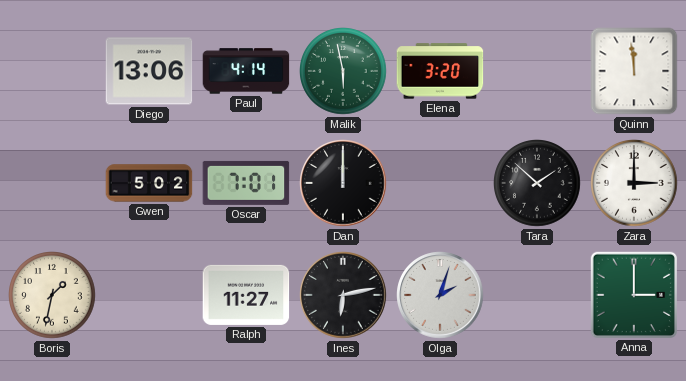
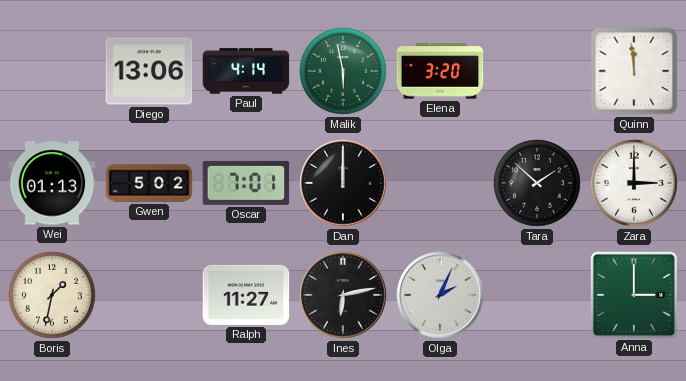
Wei: none -> 01:13 (52, 183)
Olga: 2:03 -> 2:04 (440, 295)
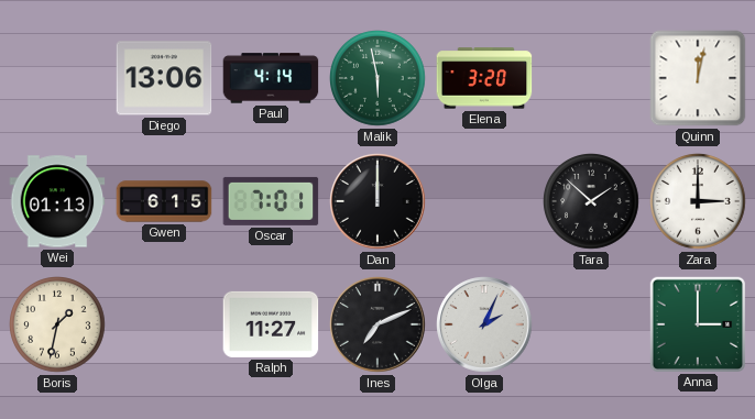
Quinn: 11:59 -> 12:02 (698, 78)
Gwen: 5:02 -> 6:15 (164, 201)
Ines: 6:13 -> 7:11 (377, 324)
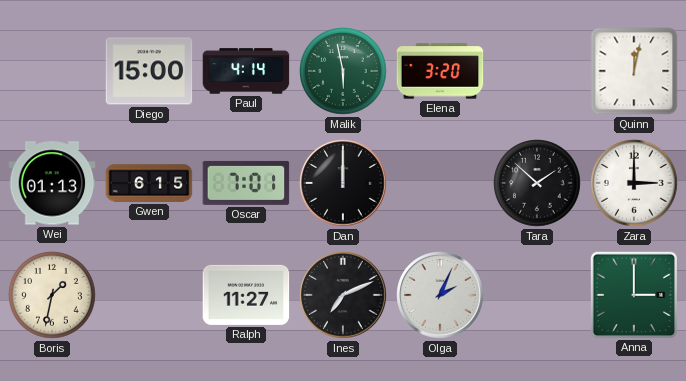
Diego: 13:06 -> 15:00 (149, 71)
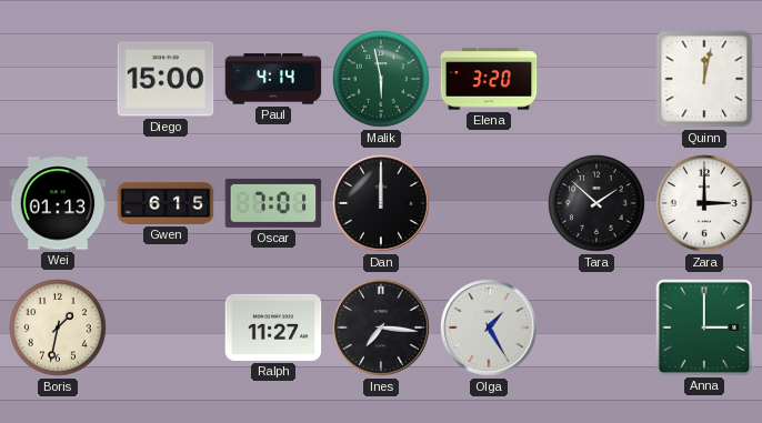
Ines: 7:11 -> 7:16 (381, 328)
Olga: 2:04 -> 1:25 (489, 328)
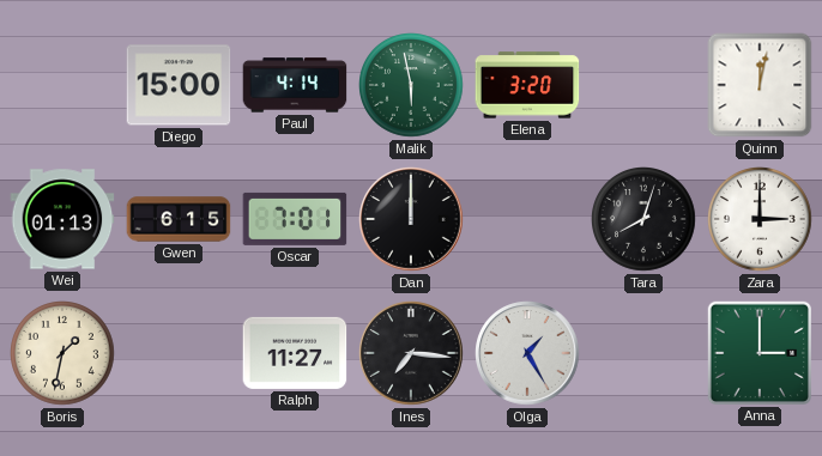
Tara: 1:52 -> 8:03 (645, 220)
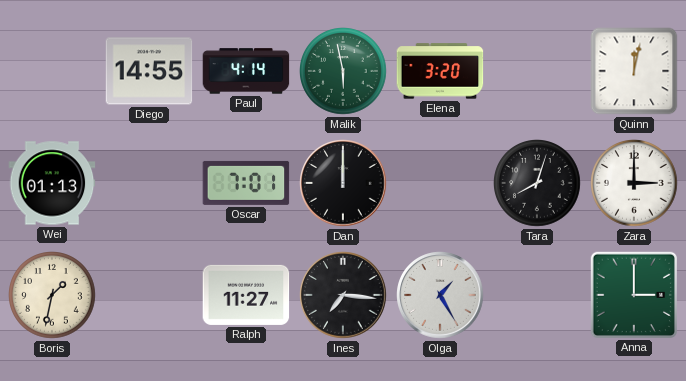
Diego: 15:00 -> 14:55 (149, 71)
Gwen: 6:15 -> none (179, 219)
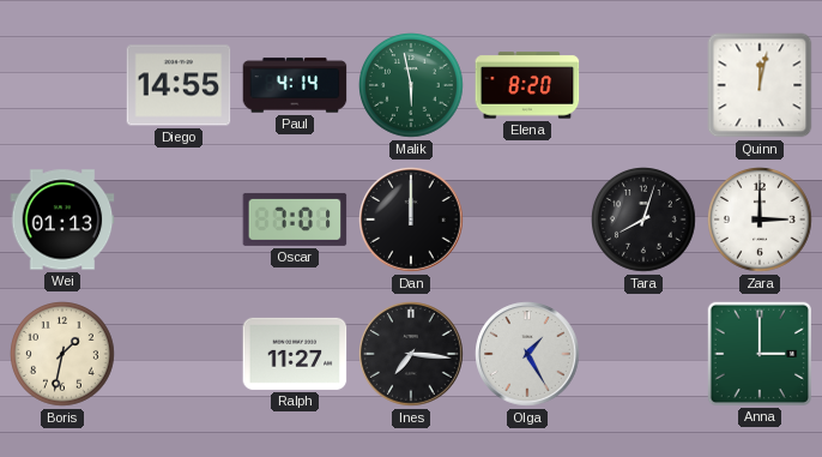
Elena: 3:20 -> 8:20 (527, 85)
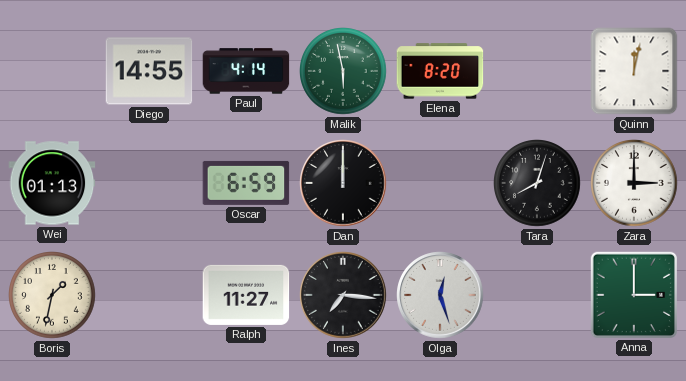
Oscar: 7:01 -> 6:59 (246, 183)
Olga: 1:25 -> 12:27 (440, 295)
